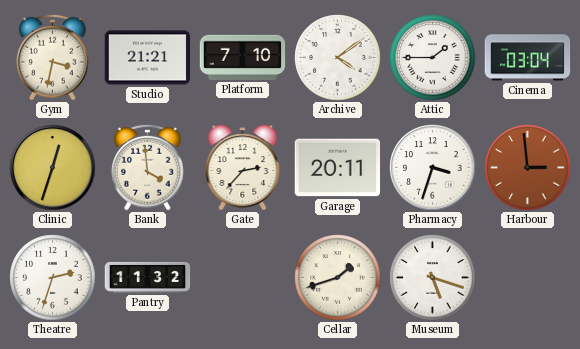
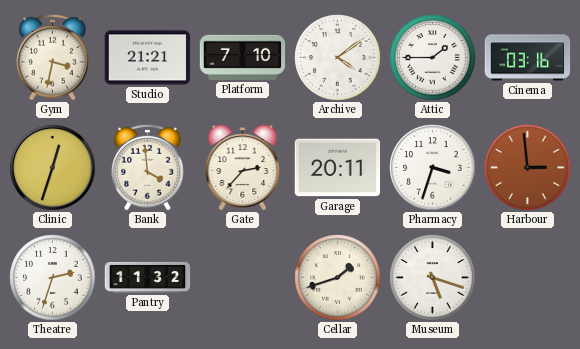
Cinema: 03:04 -> 03:16 (528, 58)
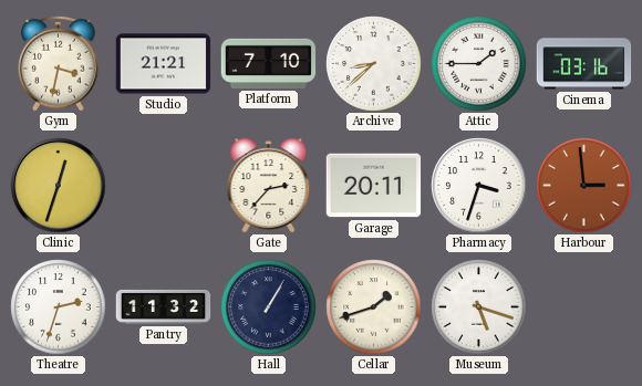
Archive: 4:09 -> 8:38 (374, 64)
Bank: 3:59 -> none (148, 167)
Hall: none -> 1:05 (269, 307)
